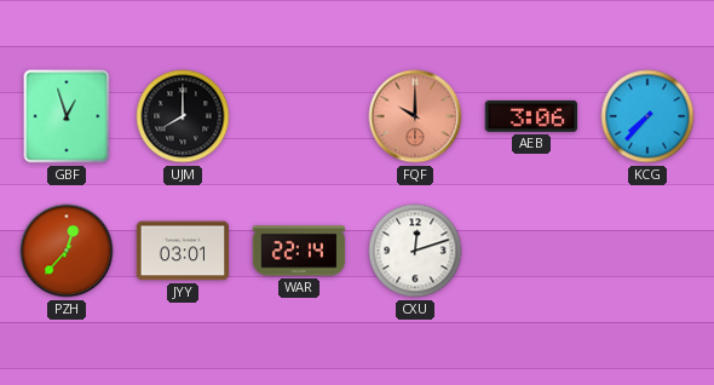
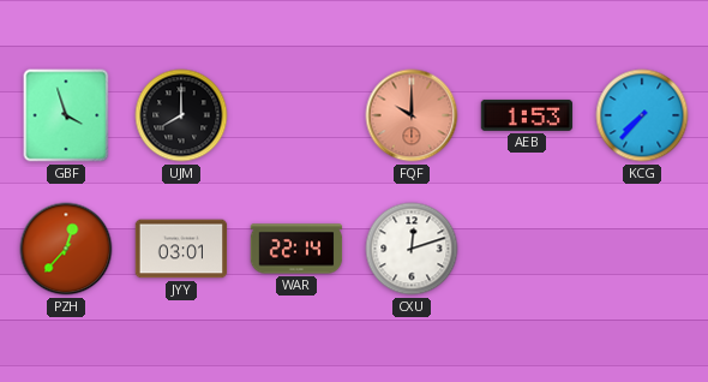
GBF: 12:57 -> 3:57 (66, 115)
AEB: 3:06 -> 1:53 (527, 115)
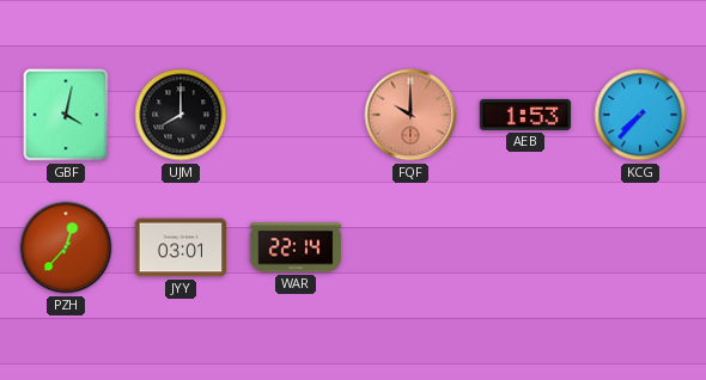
GBF: 3:57 -> 4:02 (66, 115)
CXU: 12:12 -> none (412, 249)
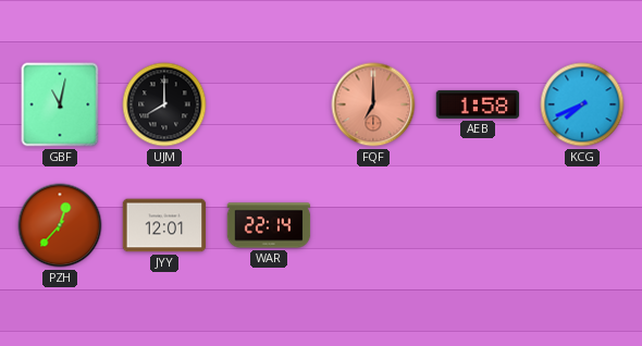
GBF: 4:02 -> 11:02 (60, 104)
FQF: 10:00 -> 7:00 (373, 104)
AEB: 1:53 -> 1:58 (478, 104)
KCG: 7:37 -> 7:41 (582, 104)
JYY: 03:01 -> 12:01 (164, 225)
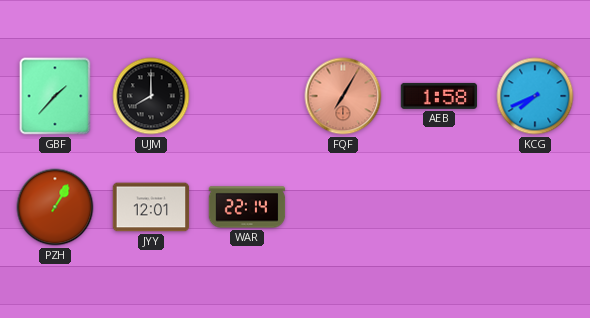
GBF: 11:02 -> 1:37 (55, 96)
FQF: 7:00 -> 7:05 (343, 96)
PZH: 12:37 -> 1:05 (55, 207)
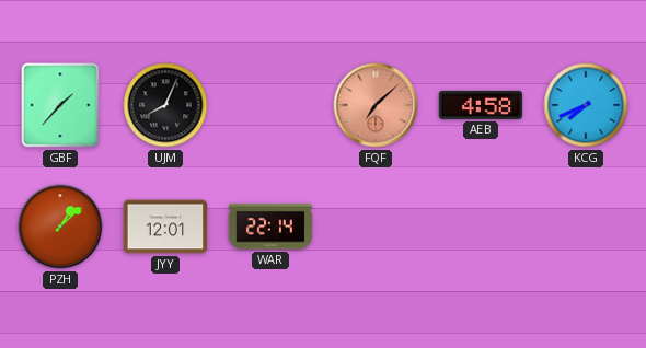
UJM: 8:00 -> 8:04 (165, 105)
FQF: 7:05 -> 7:08 (376, 105)
AEB: 1:58 -> 4:58 (481, 105)
PZH: 1:05 -> 1:08 (60, 227)
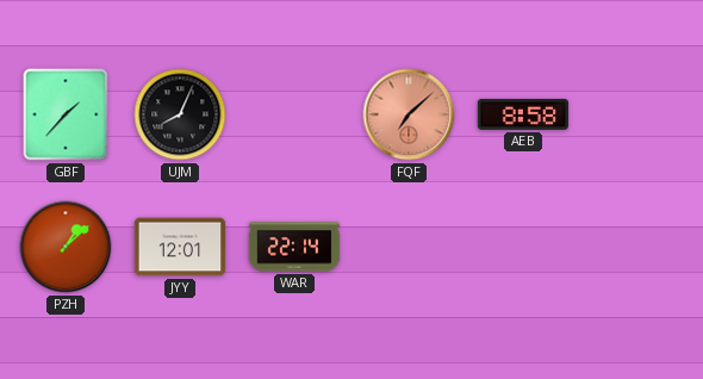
AEB: 4:58 -> 8:58 (523, 114)
KCG: 7:41 -> none (586, 105)
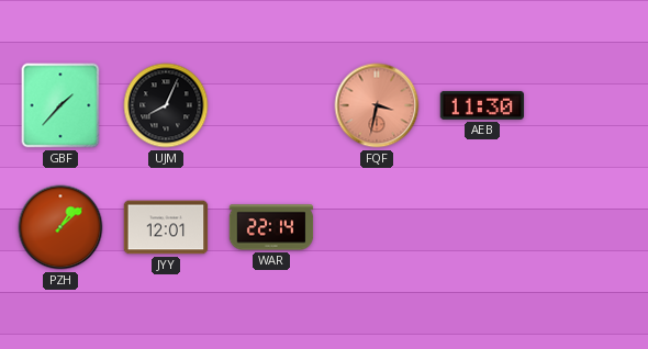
FQF: 7:08 -> 3:32 (377, 105)
AEB: 8:58 -> 11:30 (482, 105)
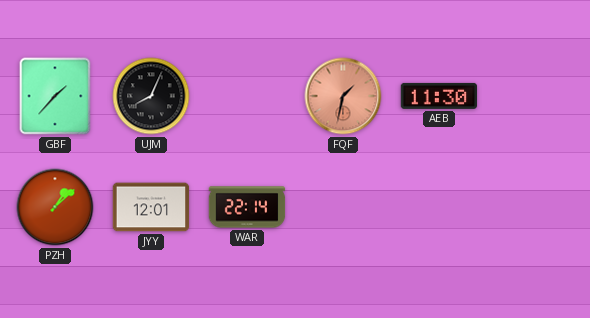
FQF: 3:32 -> 1:32 (343, 96)
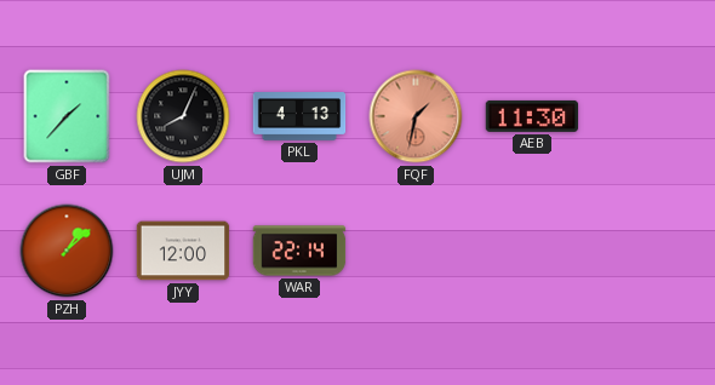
PKL: none -> 4:13 (299, 116)
JYY: 12:01 -> 12:00 (183, 251)
